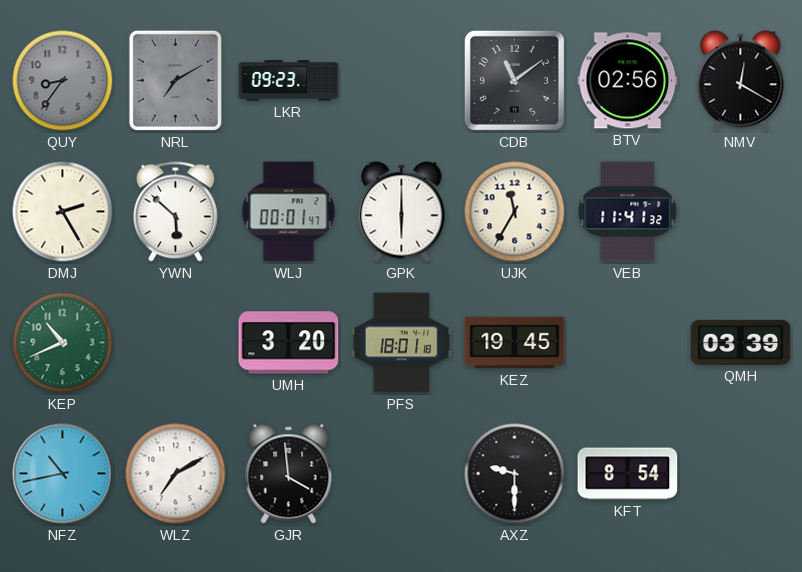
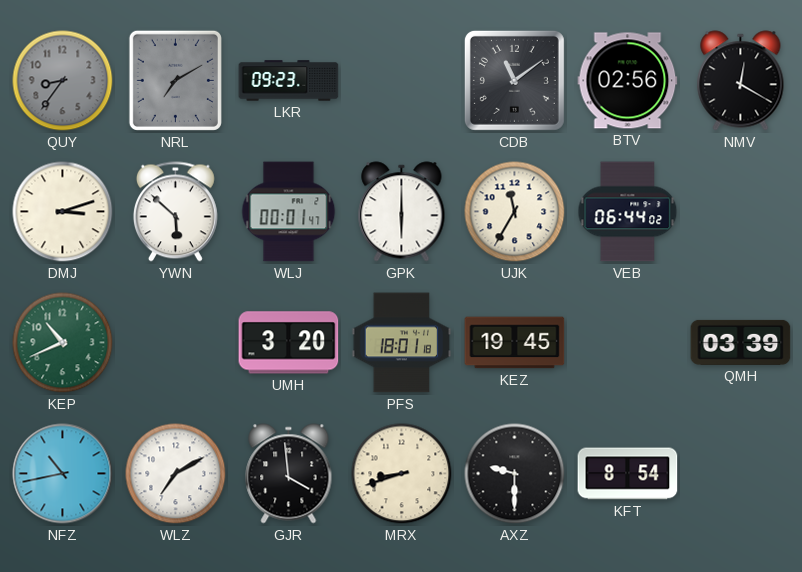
DMJ: 2:25 -> 3:12 (63, 212)
VEB: 11:41 -> 06:44 (628, 212)
MRX: none -> 8:42 (402, 474)
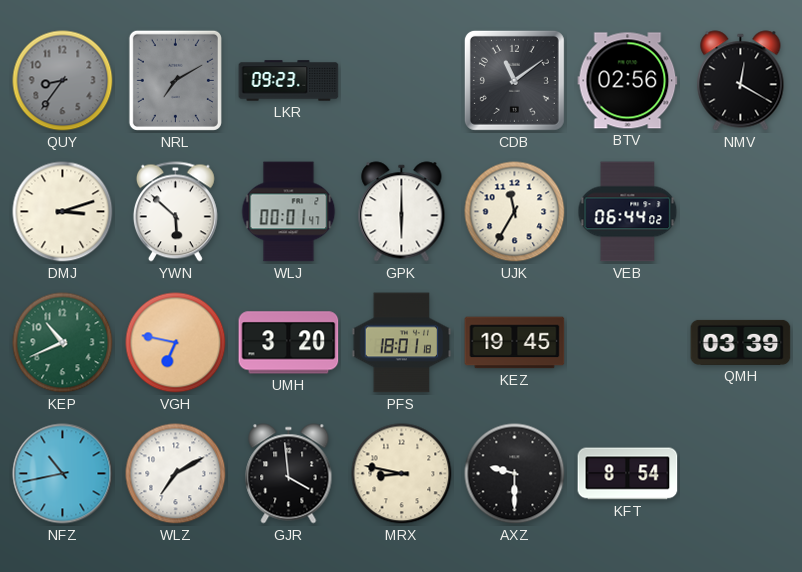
VGH: none -> 6:47 (176, 343)
MRX: 8:42 -> 8:47 (402, 474)
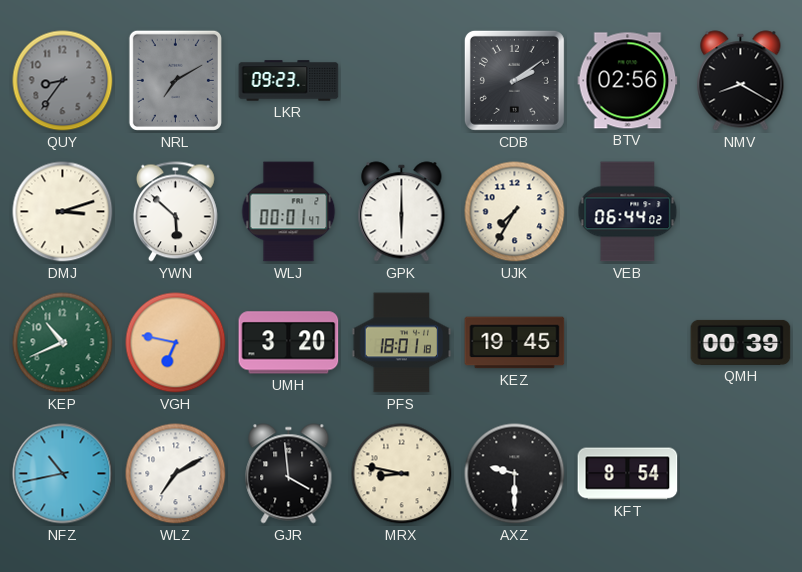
CDB: 11:09 -> 2:09 (514, 80)
NMV: 12:20 -> 8:20 (741, 81)
UJK: 11:35 -> 7:35 (515, 212)
QMH: 03:39 -> 00:39 (741, 342)
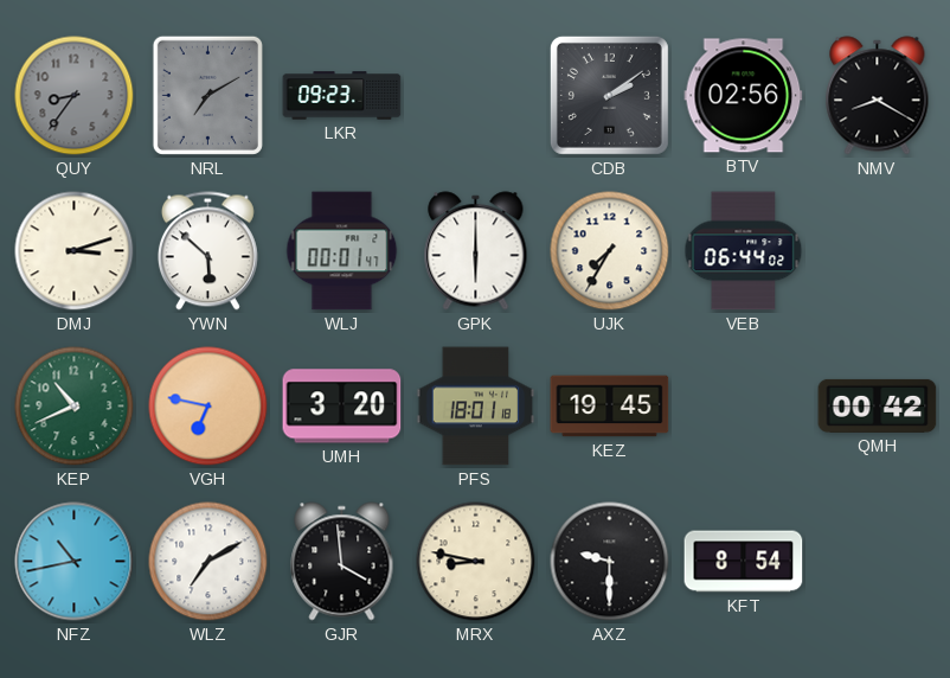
QMH: 00:39 -> 00:42 (878, 405)
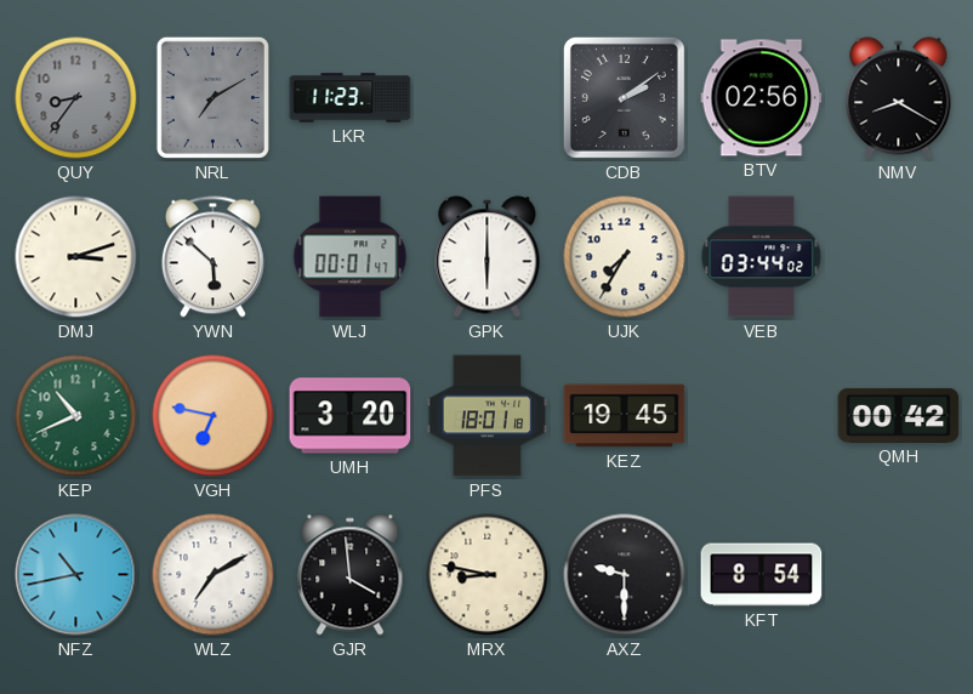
LKR: 09:23 -> 11:23 (351, 98)
VEB: 06:44 -> 03:44 (762, 257)
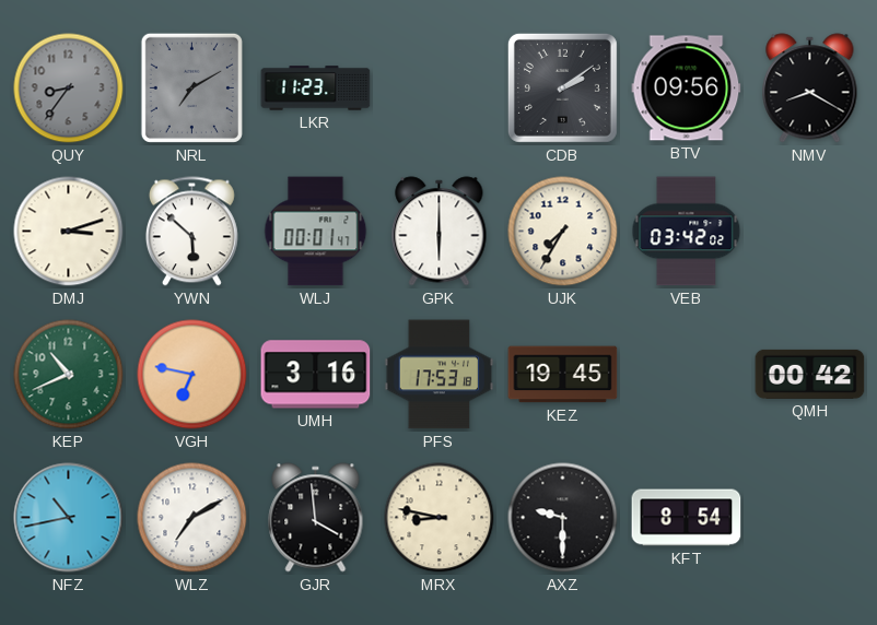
BTV: 02:56 -> 09:56 (687, 89)
VEB: 03:44 -> 03:42 (687, 232)
UMH: 3:20 -> 3:16 (316, 375)
PFS: 18:01 -> 17:53 (440, 375)
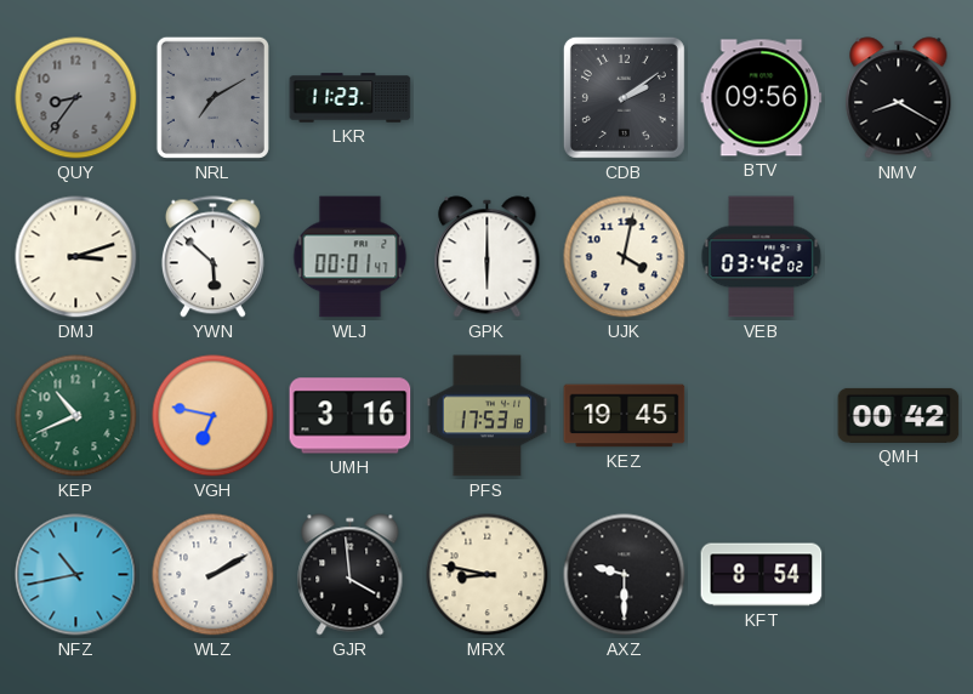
UJK: 7:35 -> 4:02 (625, 257)
WLZ: 7:10 -> 2:10 (214, 575)
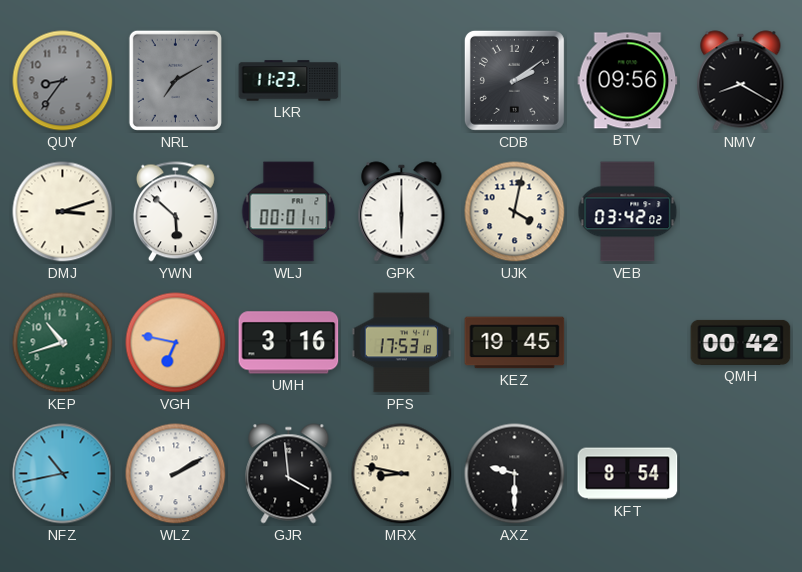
KEP: 10:41 -> 10:42 (63, 343)
